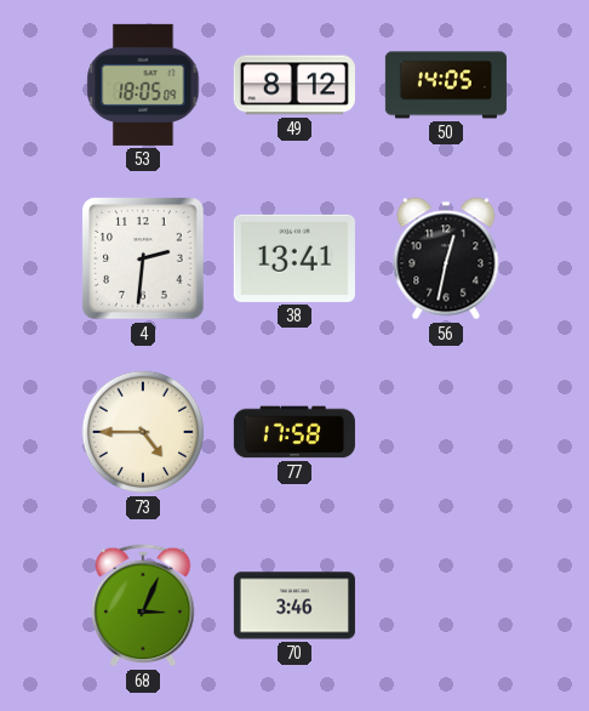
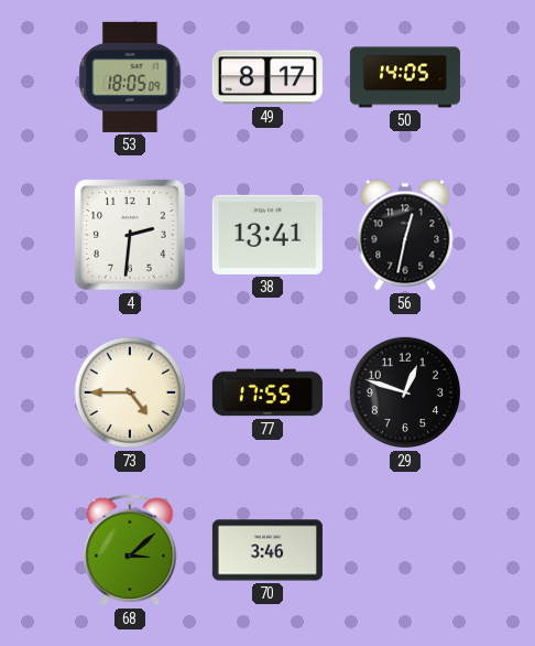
49: 8:12 -> 8:17 (267, 77)
77: 17:58 -> 17:55 (267, 392)
29: none -> 12:48 (405, 392)
68: 3:04 -> 3:08 (130, 550)
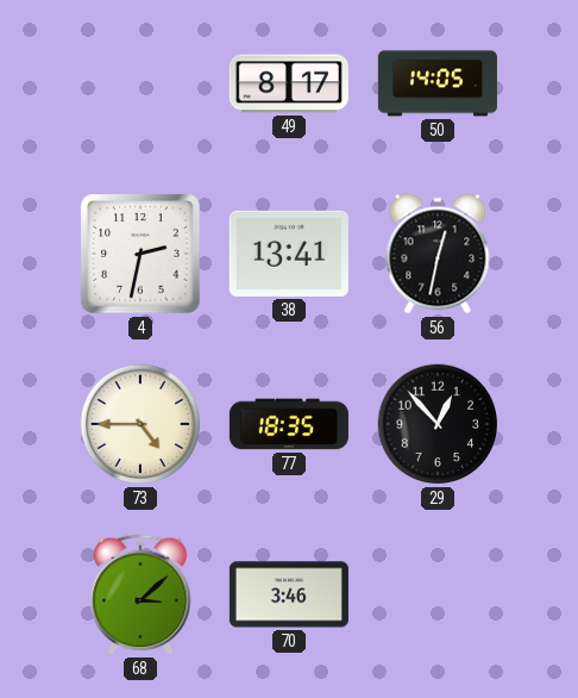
53: 18:05 -> none (130, 77)
4: 2:31 -> 2:32 (140, 254)
77: 17:55 -> 18:35 (289, 424)
29: 12:48 -> 12:53 (438, 424)
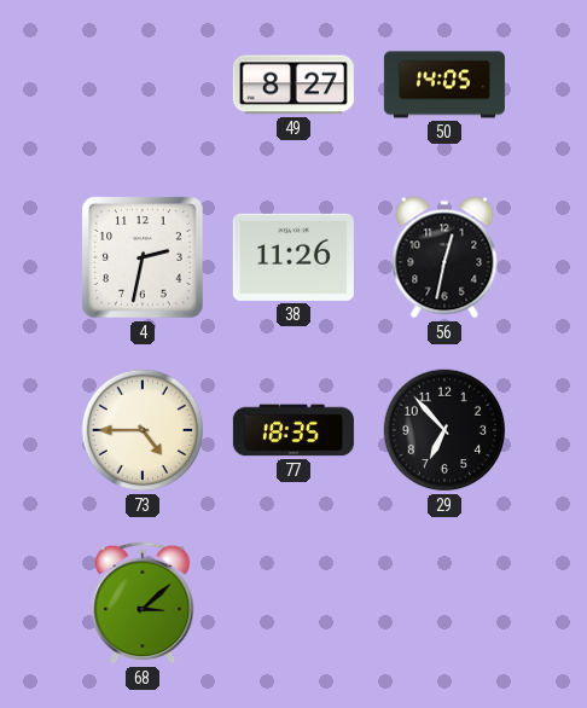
49: 8:17 -> 8:27 (293, 85)
38: 13:41 -> 11:26 (293, 257)
29: 12:53 -> 6:53 (444, 430)
70: 3:46 -> none (289, 594)
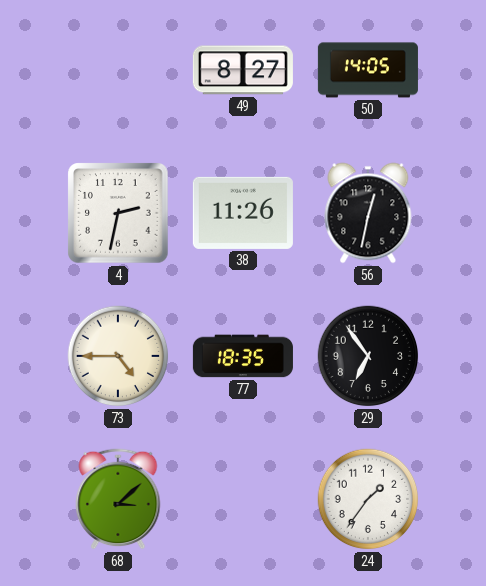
29: 6:53 -> 6:54 (368, 356)
24: none -> 1:36 (368, 499)
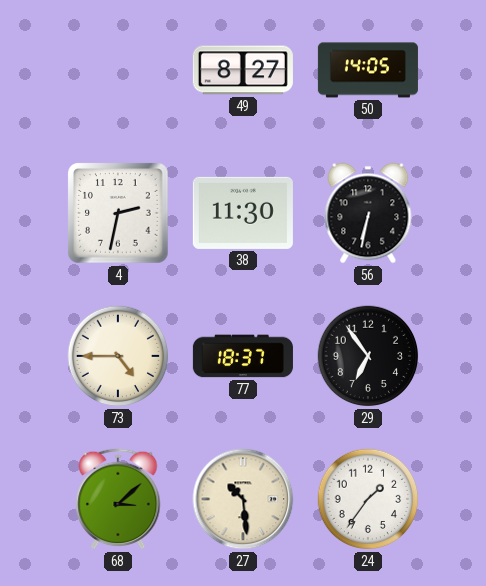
38: 11:26 -> 11:30 (243, 213)
56: 12:32 -> 6:32 (368, 213)
77: 18:35 -> 18:37 (243, 356)
27: none -> 10:29 (243, 499)
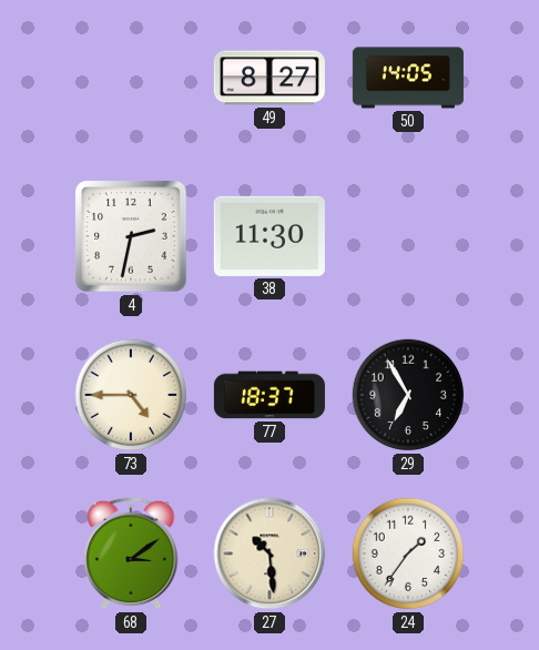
56: 6:32 -> none (368, 213)
29: 6:54 -> 6:55 (408, 395)
68: 3:08 -> 3:09 (131, 553)
